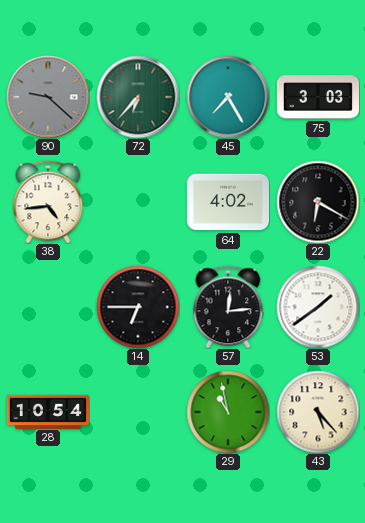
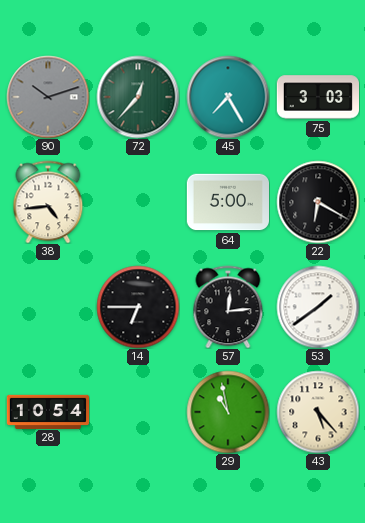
90: 9:22 -> 10:12 (48, 97)
72: 6:37 -> 12:37 (138, 97)
64: 4:02 -> 5:00 (227, 202)
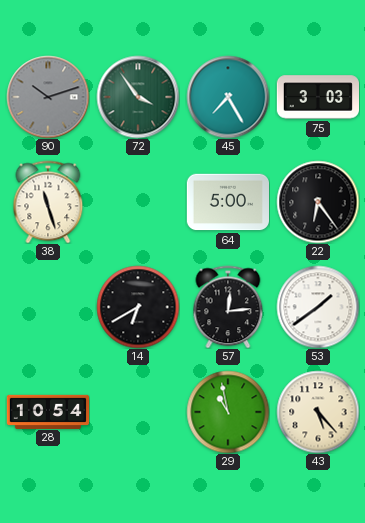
72: 12:37 -> 3:54 (138, 97)
38: 4:44 -> 11:27 (48, 202)
22: 6:20 -> 6:24 (318, 202)
14: 6:45 -> 6:40 (138, 307)
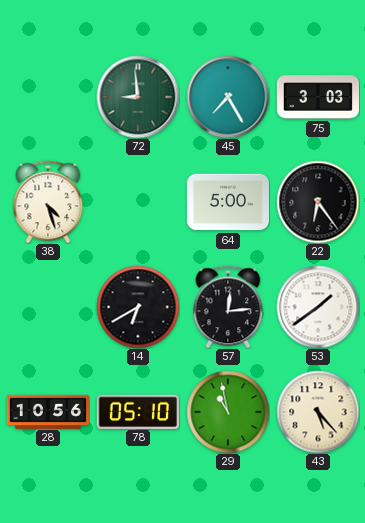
90: 10:12 -> none (48, 97)
72: 3:54 -> 8:59 (138, 97)
38: 11:27 -> 4:27 (48, 202)
28: 10:54 -> 10:56 (47, 411)
78: none -> 05:10 (138, 411)
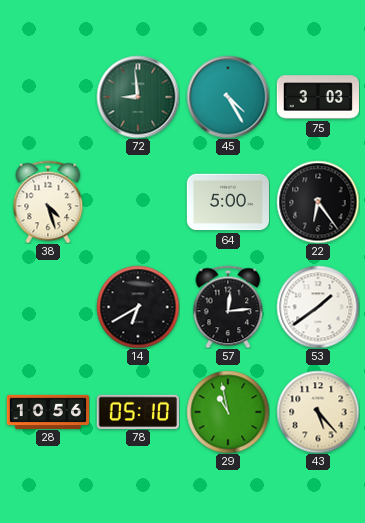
45: 7:25 -> 4:25 (228, 97)
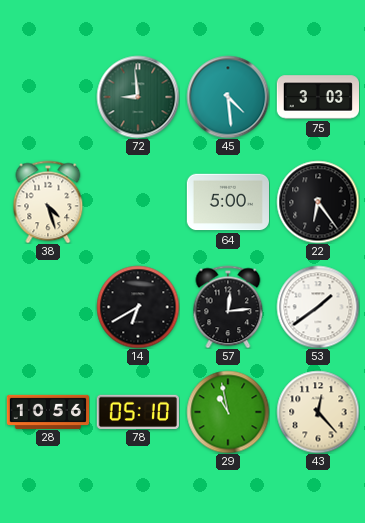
45: 4:25 -> 4:29 (228, 97)
43: 5:23 -> 12:23 (318, 412)
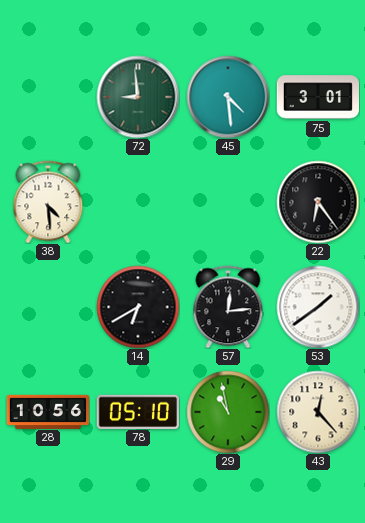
75: 3:03 -> 3:01 (317, 97)
38: 4:27 -> 4:29 (48, 202)
64: 5:00 -> none (227, 202)
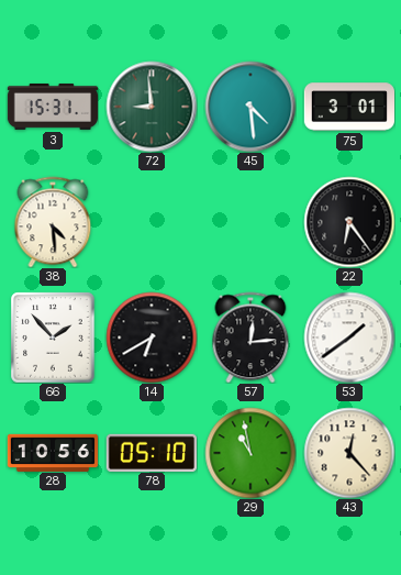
3: none -> 15:31 (52, 107)
66: none -> 1:53 (53, 338)
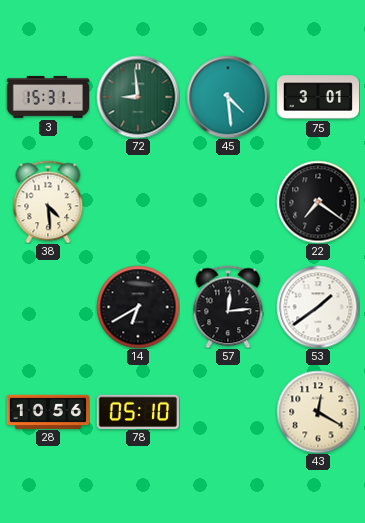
22: 6:24 -> 7:21 (318, 202)
66: 1:53 -> none (53, 338)
29: 10:58 -> none (250, 453)
43: 12:23 -> 12:20 (318, 412)
